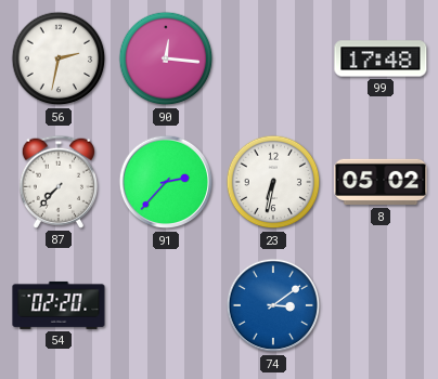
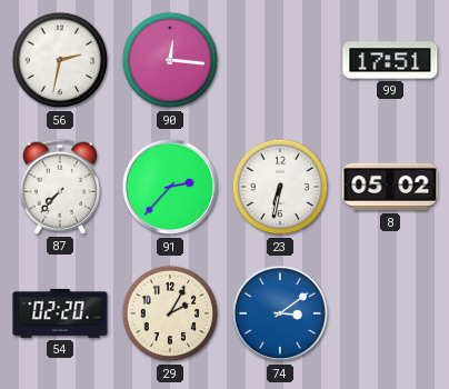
99: 17:48 -> 17:51 (390, 60)
29: none -> 2:05 (170, 313)
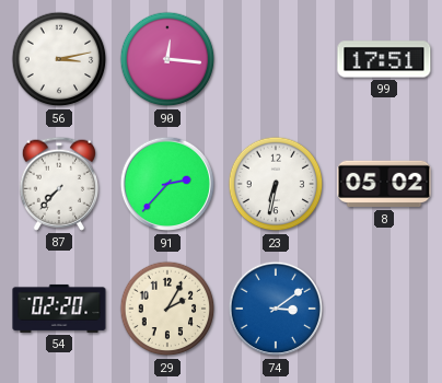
56: 2:32 -> 3:13 (59, 59)
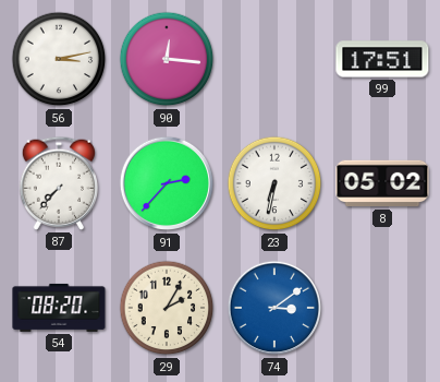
54: 02:20 -> 08:20 (59, 308)
